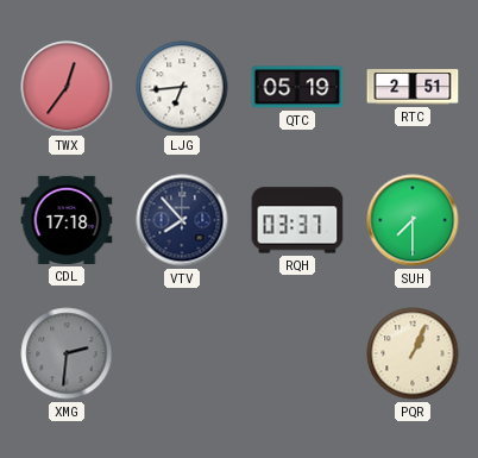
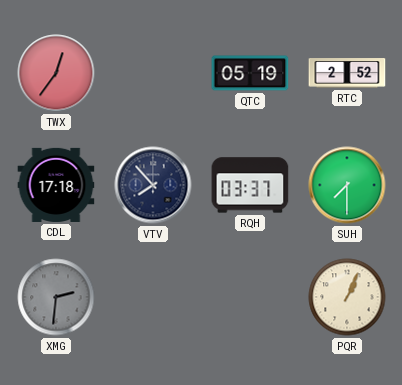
LJG: 6:44 -> none (182, 87)
RTC: 2:51 -> 2:52 (347, 73)
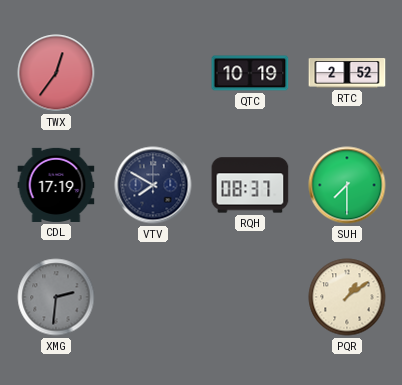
QTC: 05:19 -> 10:19 (250, 73)
CDL: 17:18 -> 17:19 (56, 185)
VTV: 7:53 -> 7:50 (153, 185)
RQH: 03:37 -> 08:37 (250, 185)
PQR: 1:04 -> 1:09 (347, 297)
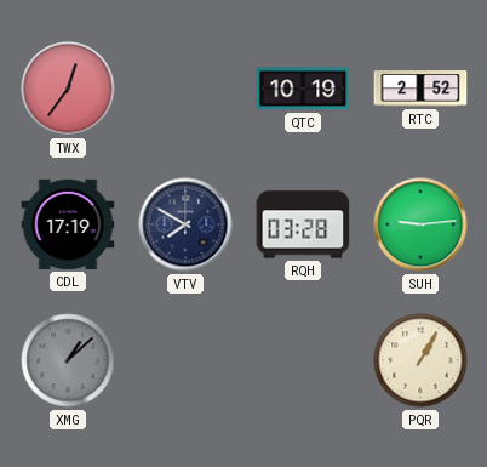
RQH: 08:37 -> 03:28 (303, 224)
SUH: 7:30 -> 9:14 (420, 224)
XMG: 2:31 -> 1:08 (68, 360)
PQR: 1:09 -> 1:05 (420, 360)
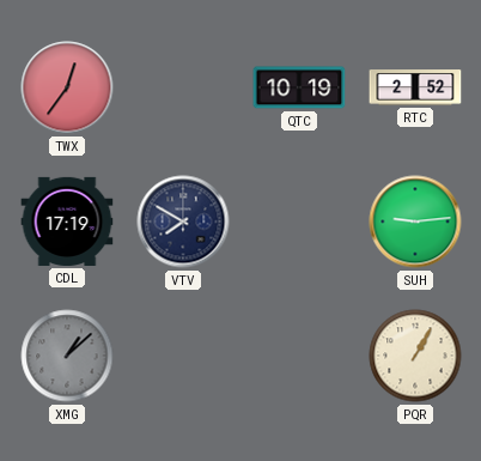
RQH: 03:28 -> none (303, 224)
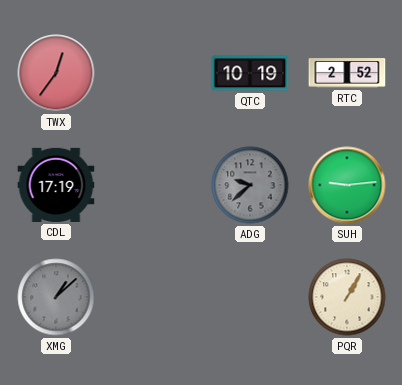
VTV: 7:50 -> none (183, 222)
ADG: none -> 9:38 (250, 185)
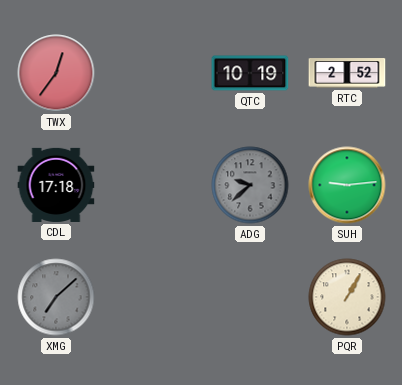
CDL: 17:19 -> 17:18 (56, 185)
XMG: 1:08 -> 7:08 (56, 297)
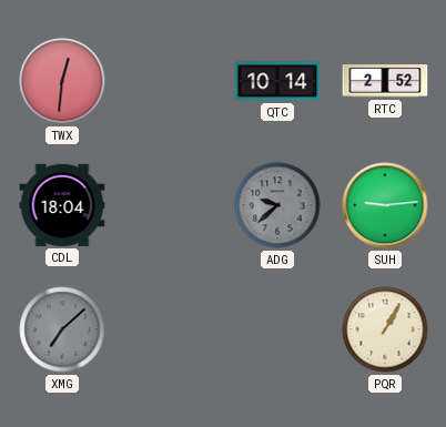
TWX: 12:36 -> 12:31 (62, 81)
QTC: 10:19 -> 10:14 (277, 81)
CDL: 17:18 -> 18:04 (62, 205)
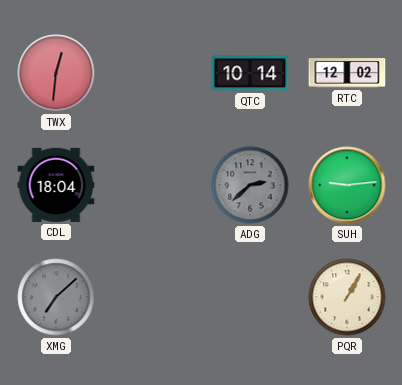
RTC: 2:52 -> 12:02 (347, 73)
ADG: 9:38 -> 2:38 (250, 185)
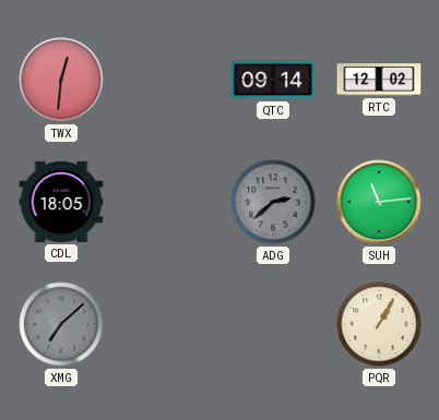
QTC: 10:14 -> 09:14 (273, 80)
CDL: 18:04 -> 18:05 (61, 202)
SUH: 9:14 -> 11:14 (379, 202)
